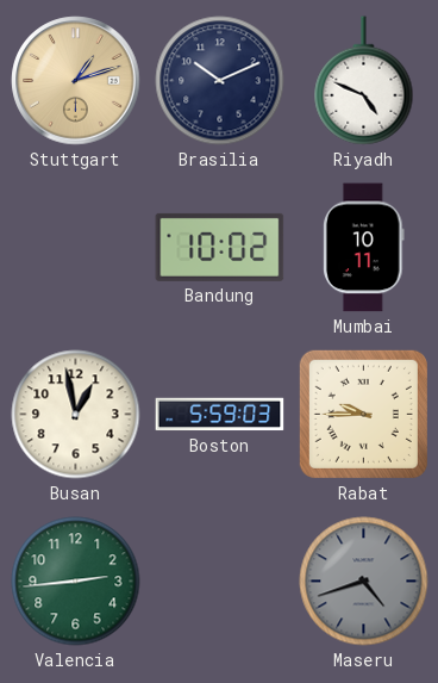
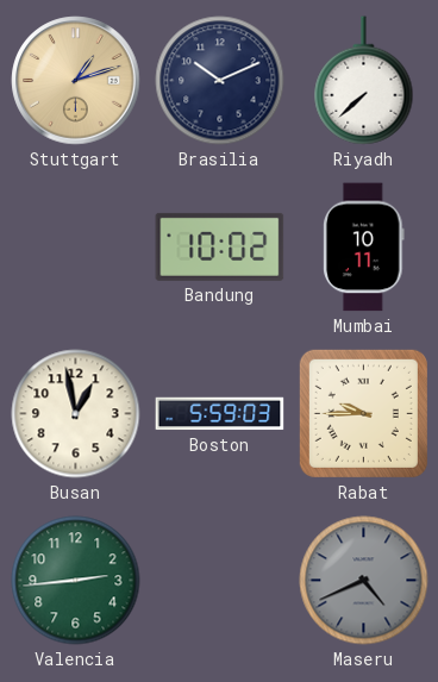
Riyadh: 4:49 -> 7:38 (364, 81)
Maseru: 4:42 -> 4:41 (364, 581)
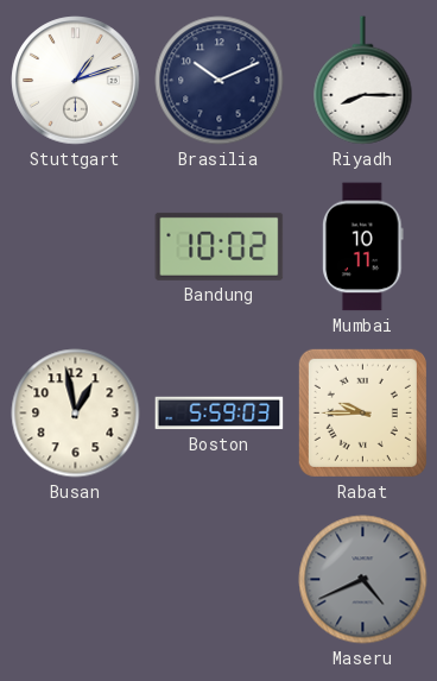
Stuttgart dial: champagne -> white (76, 81)
Riyadh: 7:38 -> 8:15 (363, 81)
Valencia: 2:44 -> none (76, 581)
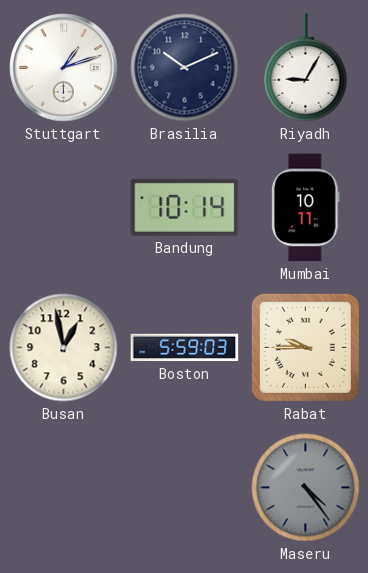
Riyadh: 8:15 -> 9:05 (306, 68)
Bandung: 10:02 -> 10:14 (185, 207)
Maseru: 4:41 -> 4:24 (306, 488)
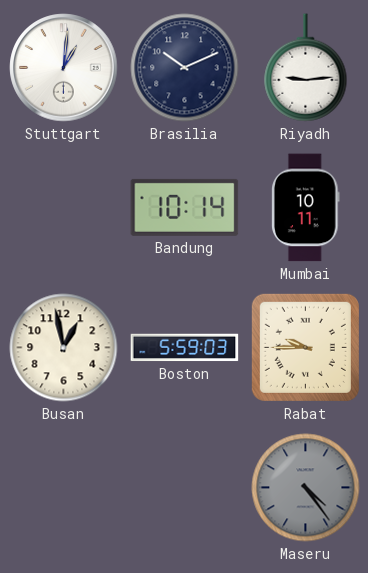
Stuttgart: 1:12 -> 1:01 (64, 68)
Riyadh: 9:05 -> 9:14 (306, 68)
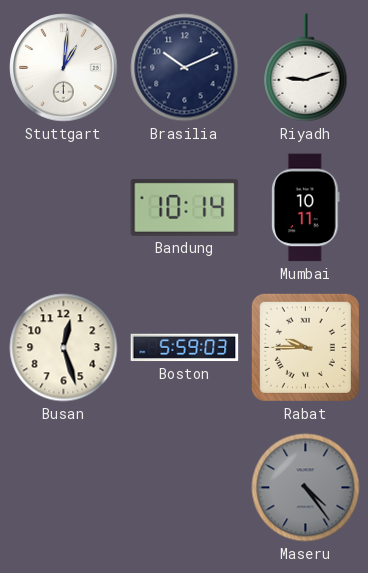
Riyadh: 9:14 -> 9:12 (306, 68)
Busan: 12:58 -> 12:27 (64, 348)
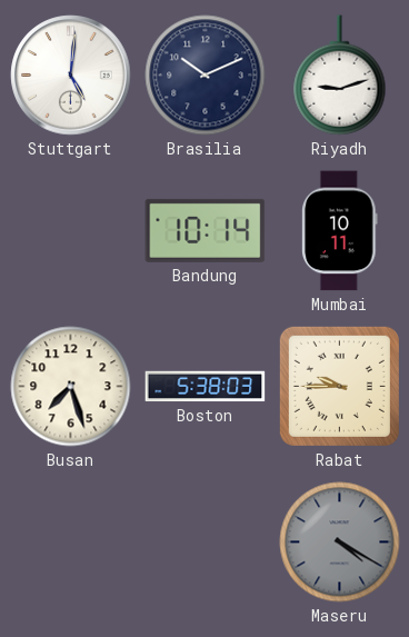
Stuttgart: 1:01 -> 5:01 (71, 76)
Busan: 12:27 -> 7:27 (71, 387)
Boston: 5:59 -> 5:38 (206, 387)
Maseru: 4:24 -> 4:20 (340, 543)
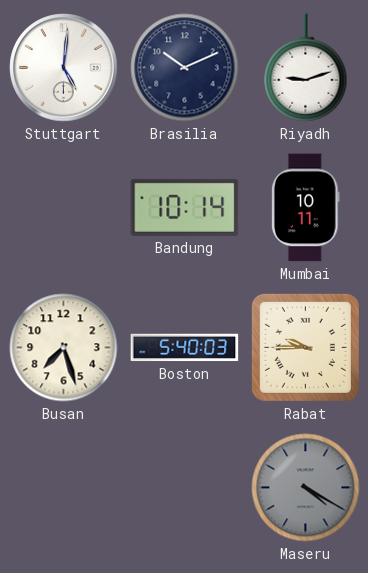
Boston: 5:38 -> 5:40 (185, 348)
